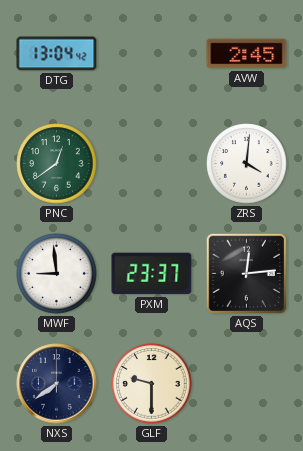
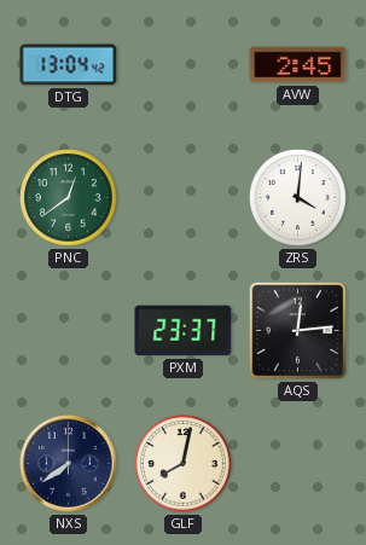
MWF: 8:59 -> none (57, 274)
GLF: 9:30 -> 8:02 (184, 464)
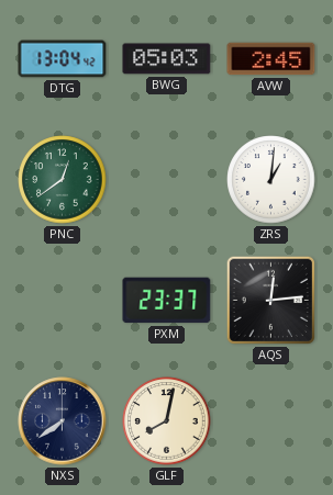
BWG: none -> 05:03 (167, 59)
ZRS: 4:01 -> 1:01 (271, 180)
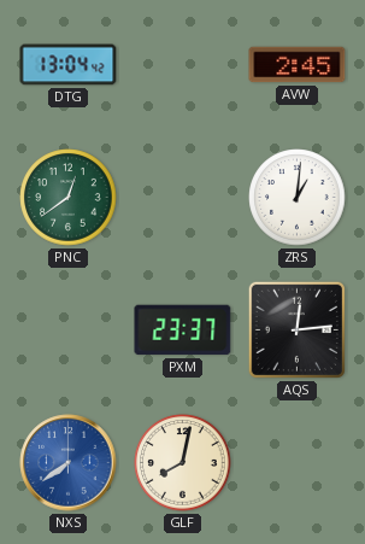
BWG: 05:03 -> none (167, 59)
NXS dial: navy -> blue (69, 463)
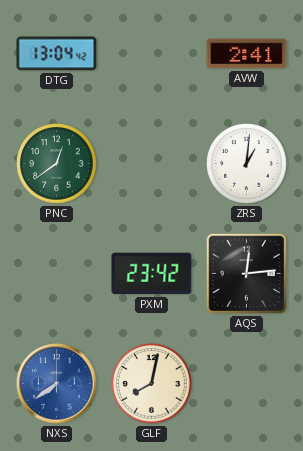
AVW: 2:45 -> 2:41 (247, 54)
PXM: 23:37 -> 23:42 (152, 274)
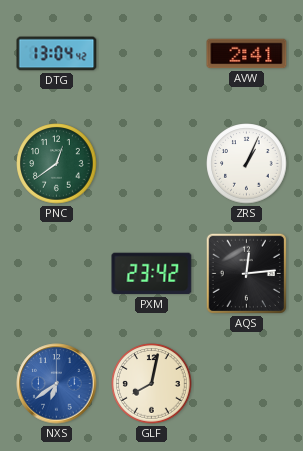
ZRS: 1:01 -> 1:04 (247, 164)
NXS: 7:39 -> 6:39 (57, 384)
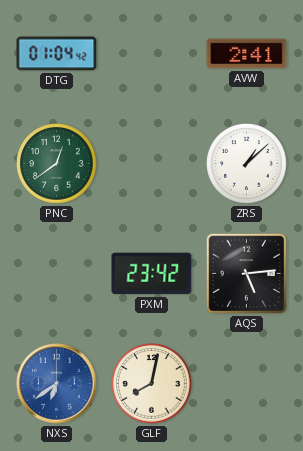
DTG: 13:04 -> 01:04 (57, 54)
ZRS: 1:04 -> 1:08 (247, 164)
AQS: 12:14 -> 5:14 (246, 273)
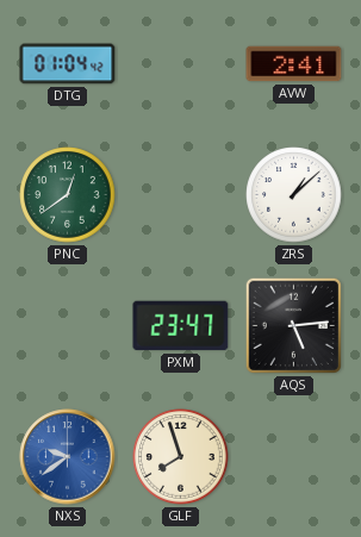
PXM: 23:42 -> 23:47 (181, 326)
NXS: 6:39 -> 9:39 (68, 457)
GLF: 8:02 -> 7:57 (181, 457)
